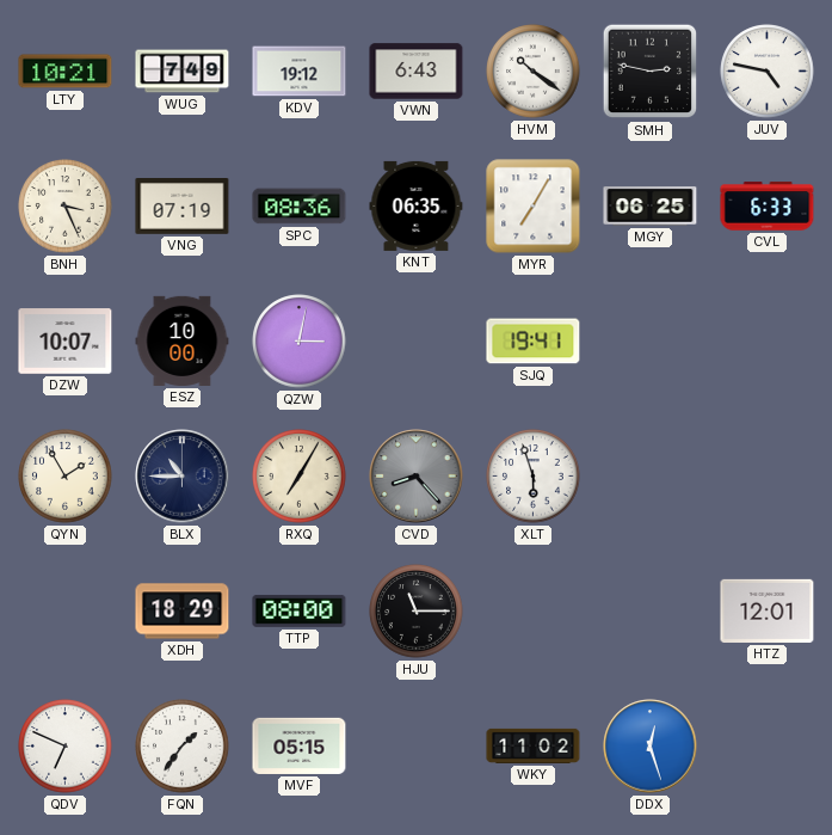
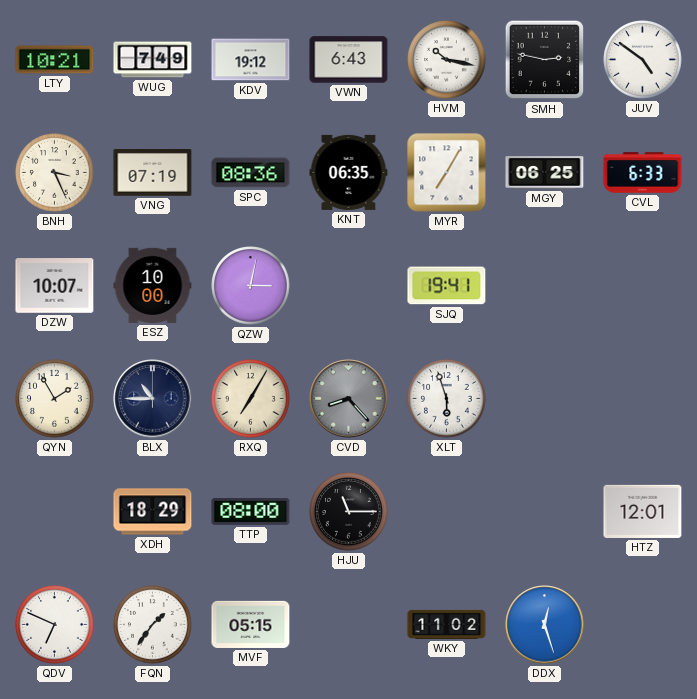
HVM: 10:21 -> 10:17 (447, 60)
JUV: 4:47 -> 4:51 (643, 60)
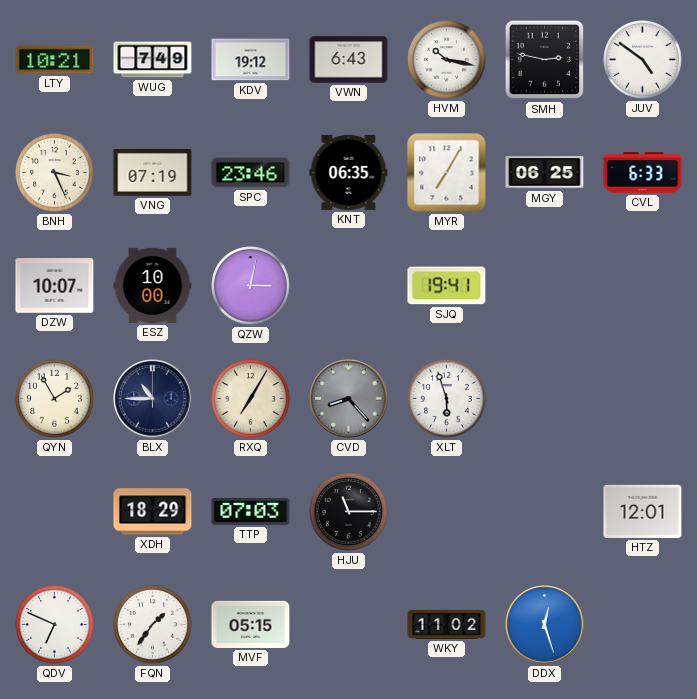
SPC: 08:36 -> 23:46 (251, 173)
TTP: 08:00 -> 07:03 (251, 511)
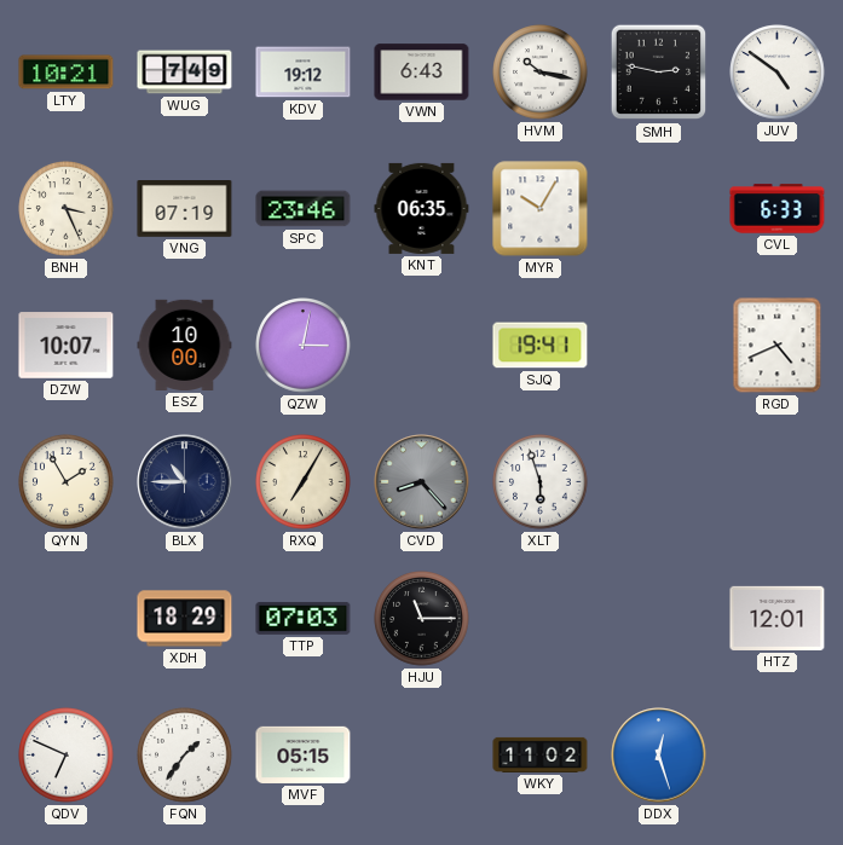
MYR: 7:05 -> 10:05 (541, 209)
MGY: 06:25 -> none (545, 173)
RGD: none -> 4:41 (778, 346)
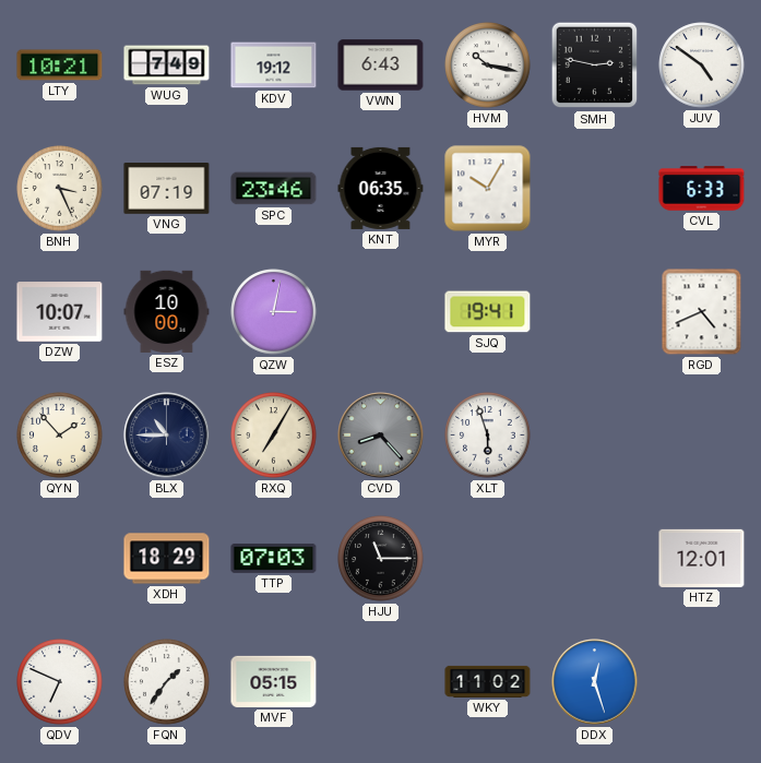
QYN: 1:55 -> 1:53 (60, 436)
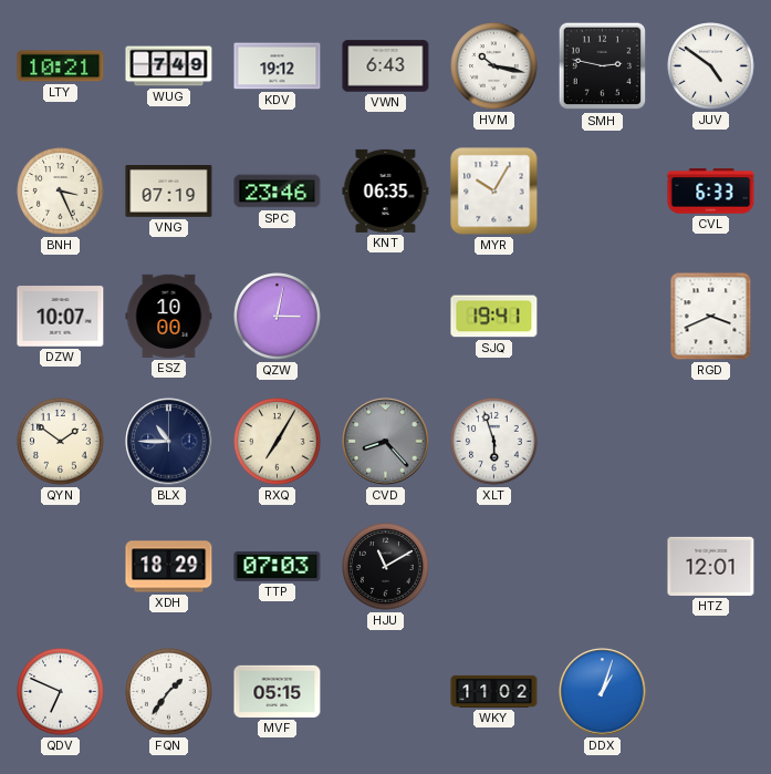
RGD: 4:41 -> 3:41 (711, 317)
QYN: 1:53 -> 1:51 (61, 442)
HJU: 11:15 -> 11:10 (386, 567)
DDX: 12:27 -> 1:03 (603, 692)
